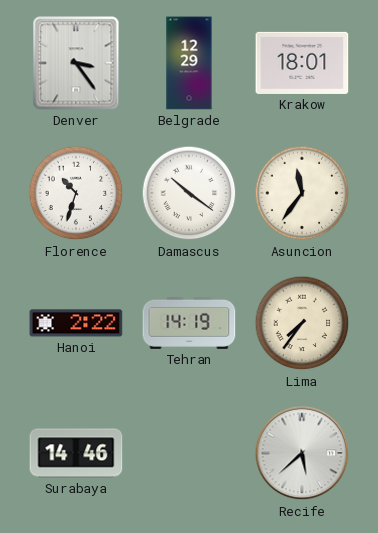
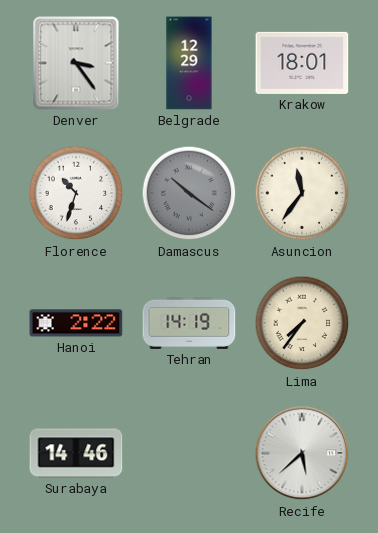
Damascus dial: white -> grey (189, 193)
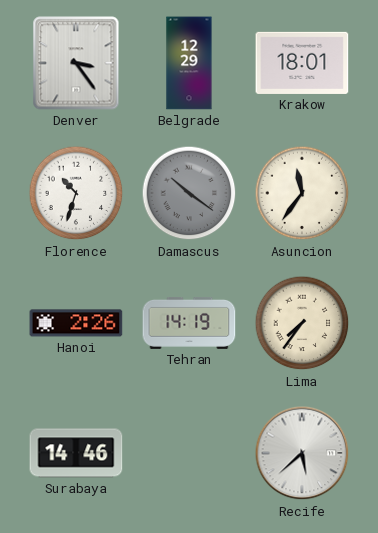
Hanoi: 2:22 -> 2:26 (76, 323)
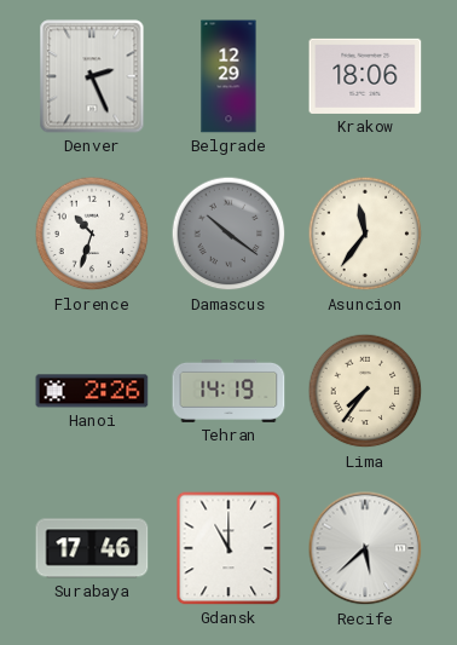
Denver: 3:24 -> 2:26 (92, 76)
Krakow: 18:01 -> 18:06 (365, 76)
Surabaya: 14:46 -> 17:46 (92, 548)
Gdansk: none -> 11:00 (228, 548)
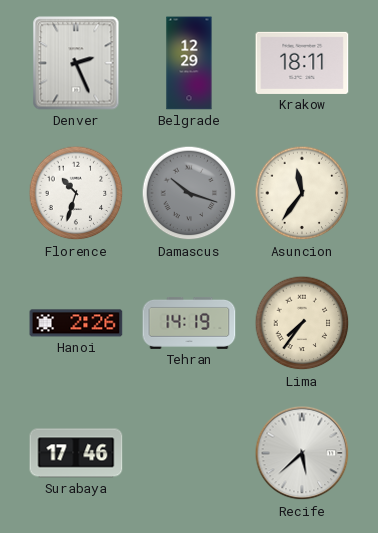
Krakow: 18:06 -> 18:11 (302, 63)
Damascus: 10:21 -> 10:18 (189, 193)
Gdansk: 11:00 -> none (228, 548)
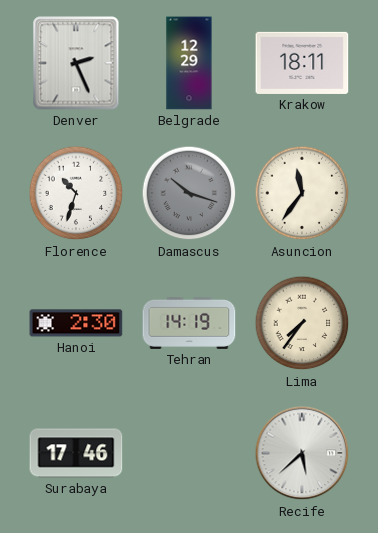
Hanoi: 2:26 -> 2:30 (76, 323)
